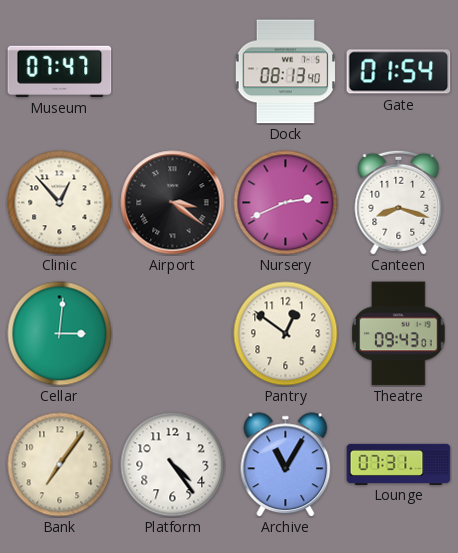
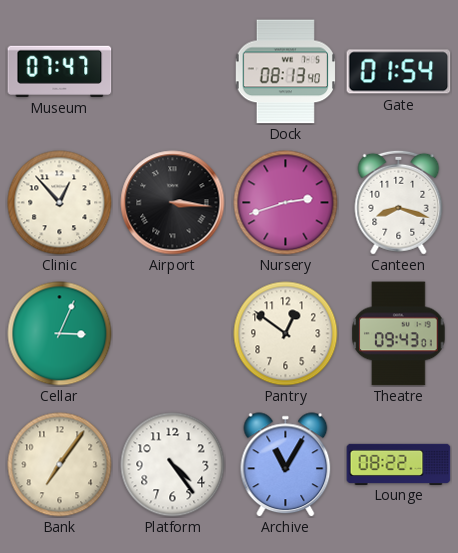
Airport: 3:21 -> 3:16 (173, 203)
Nursery: 2:41 -> 2:42 (286, 203)
Cellar: 3:01 -> 3:04 (60, 334)
Lounge: 07:31 -> 08:22 (399, 464)
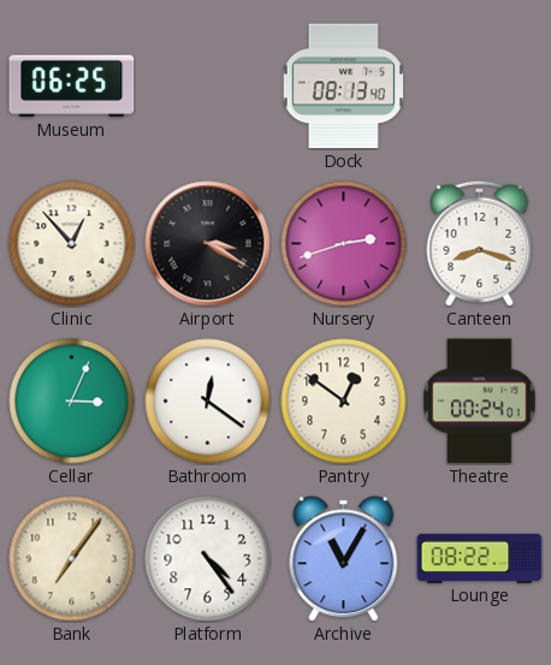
Museum: 07:47 -> 06:25 (72, 85)
Gate: 01:54 -> none (399, 72)
Airport: 3:16 -> 3:20 (208, 244)
Bathroom: none -> 12:21 (208, 402)
Theatre: 09:43 -> 00:24 (480, 402)
